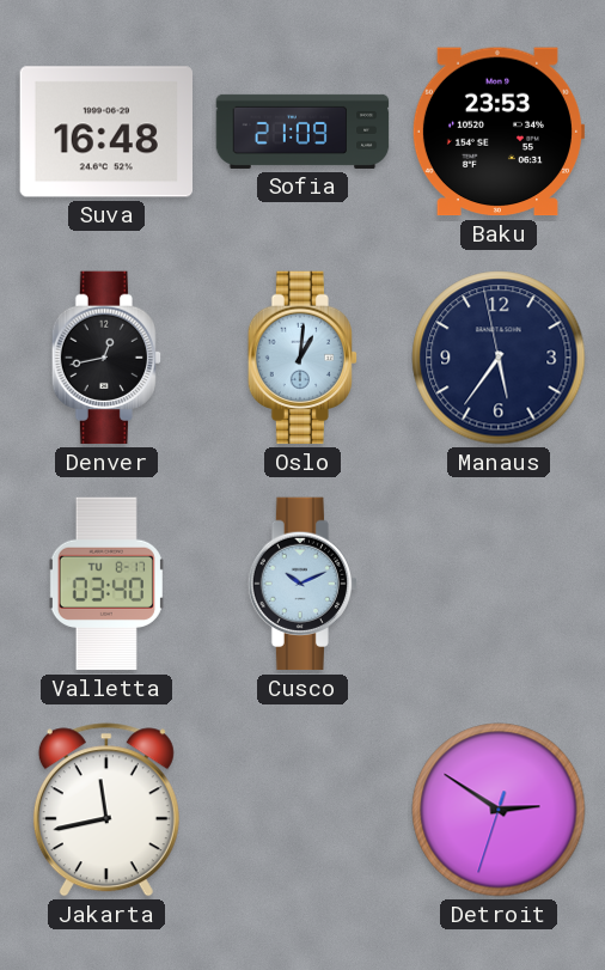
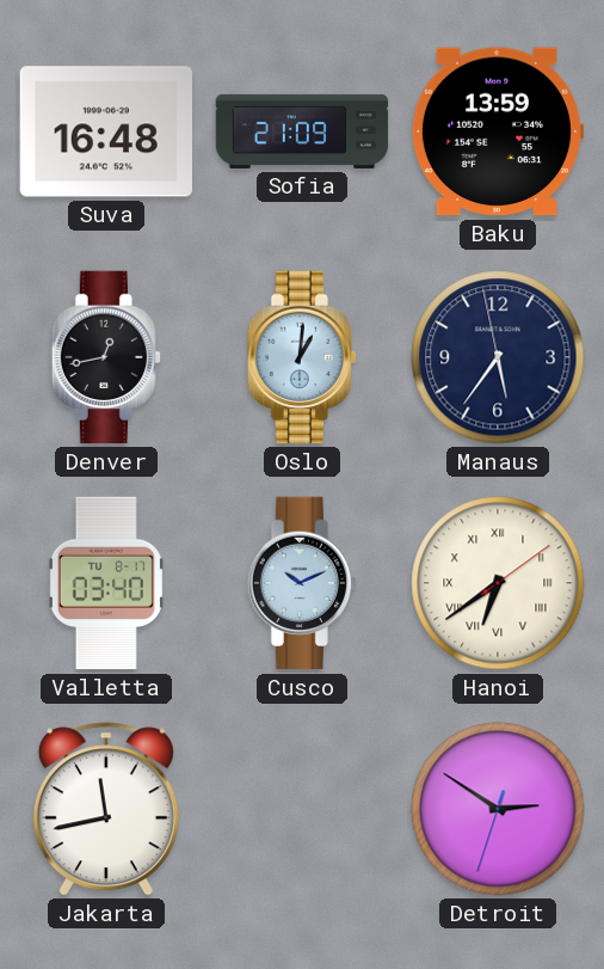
Baku: 23:53 -> 13:59 (497, 131)
Hanoi: none -> 6:39 (498, 583)
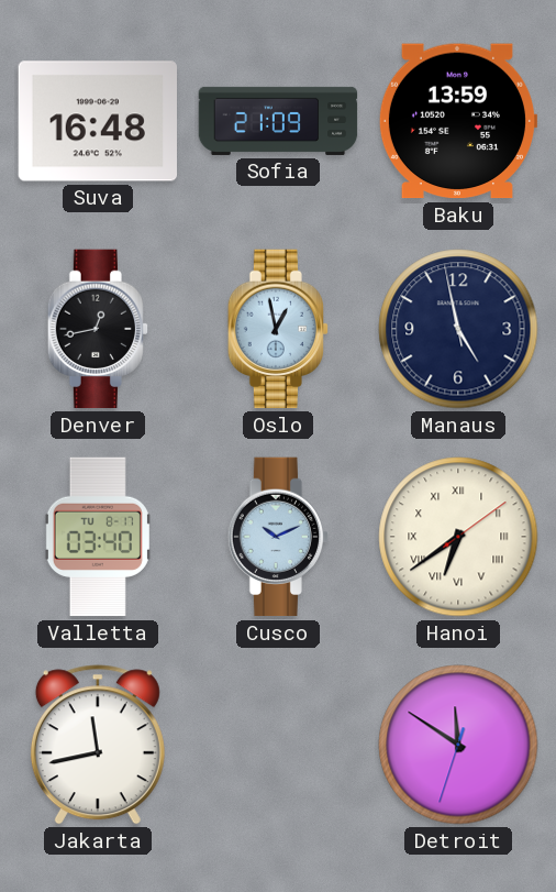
Oslo: 1:01 -> 12:58 (277, 329)
Manaus: 5:35 -> 4:57 (458, 329)
Detroit: 2:50 -> 11:50 (458, 745)
